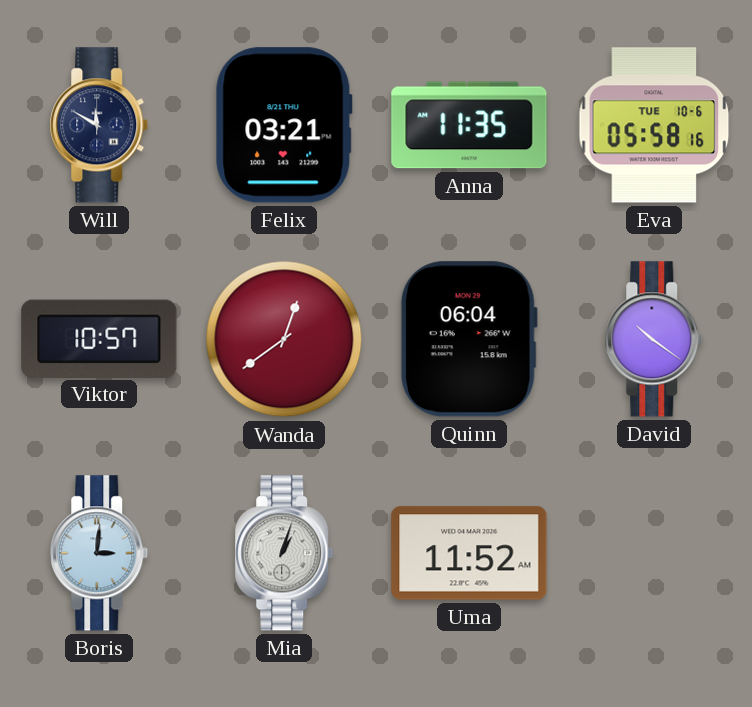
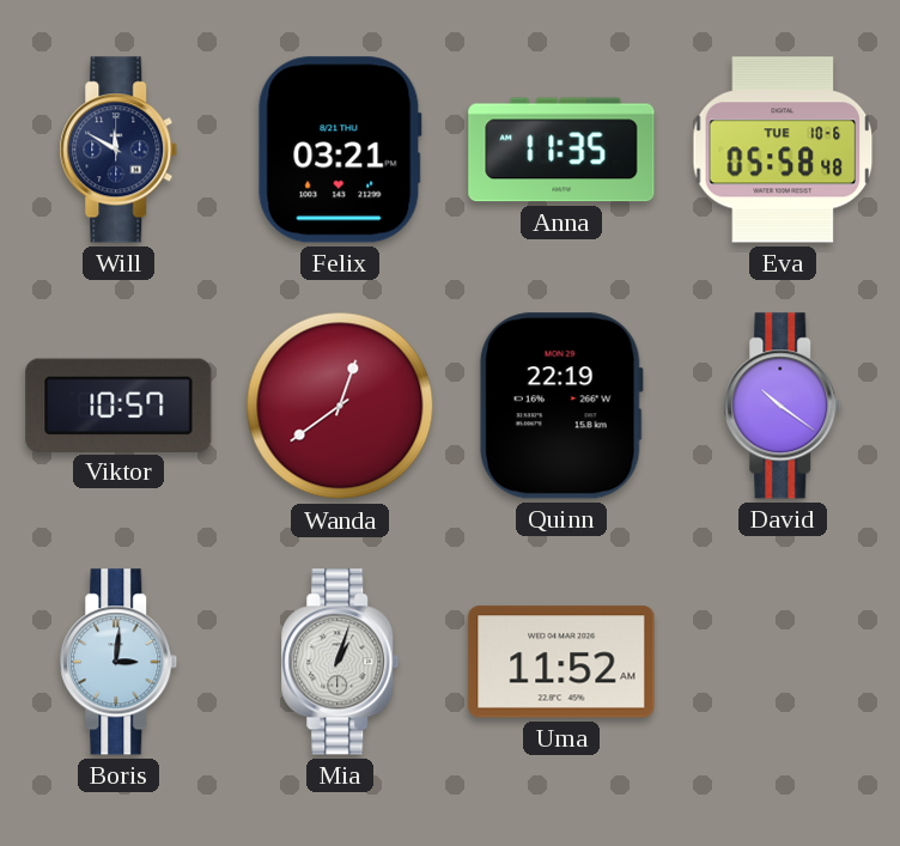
Eva: 05:58:16 -> 05:58:48 (783, 150)
Quinn: 06:04 -> 22:19 (561, 406)
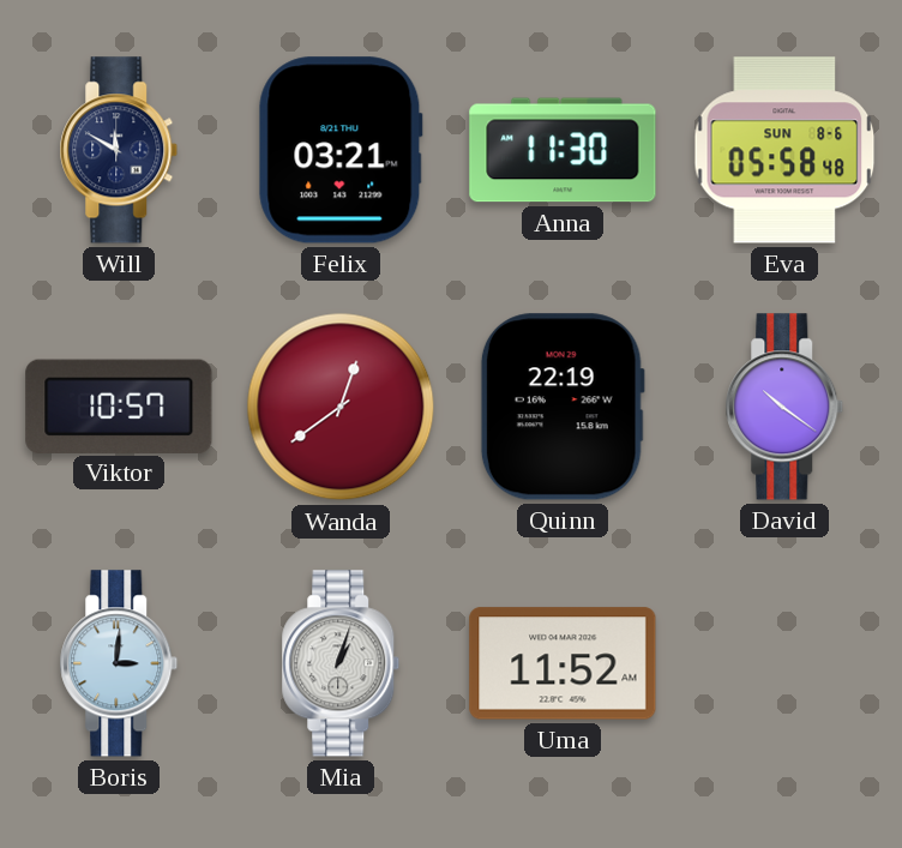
Anna: 11:35 -> 11:30 (563, 150)
Eva date: TUE 10-6 -> SUN 8-6 (784, 150)
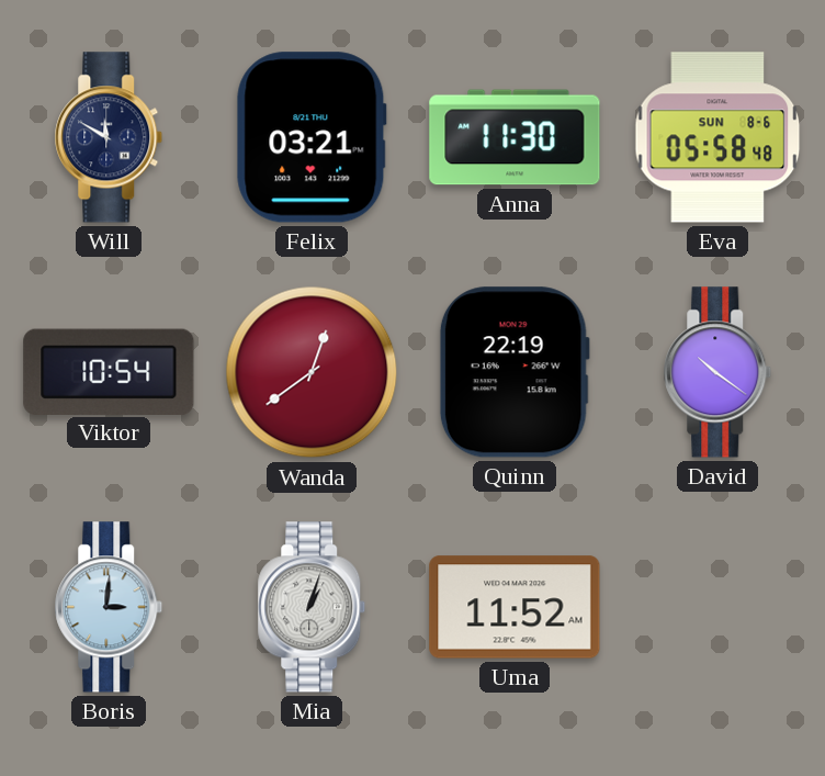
Viktor: 10:57 -> 10:54 (109, 371)
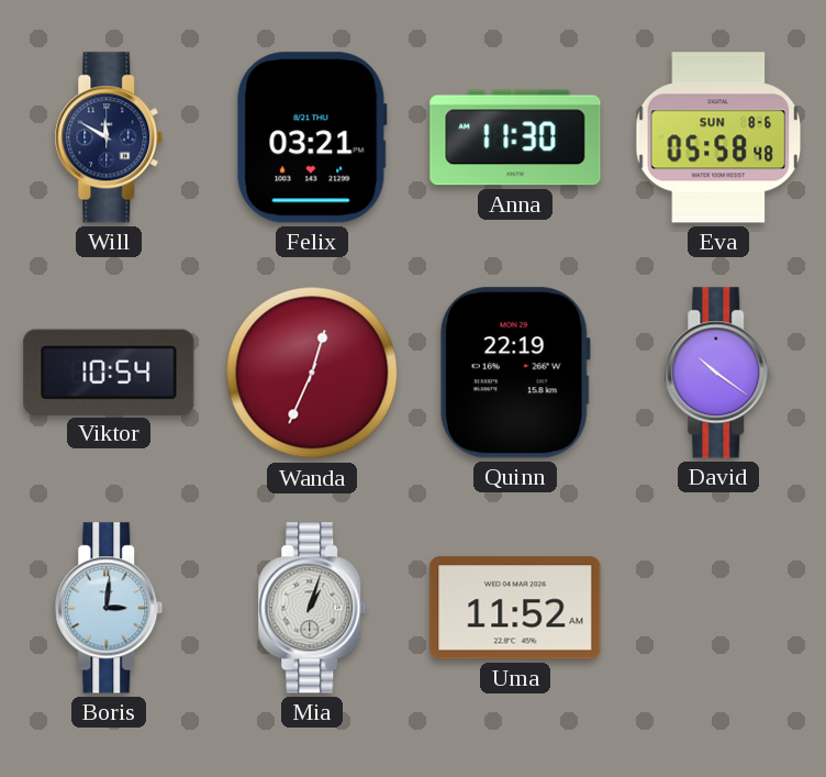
Wanda: 12:39 -> 12:34 (312, 373)
